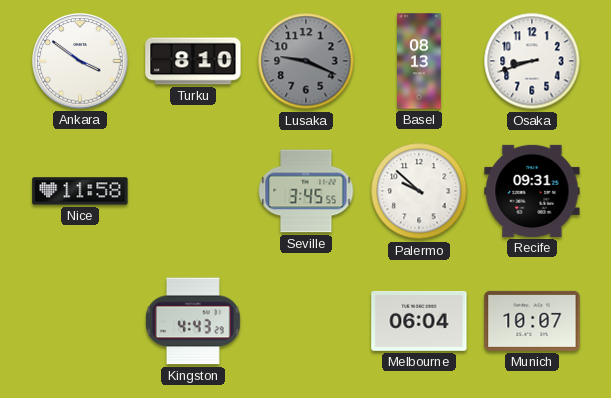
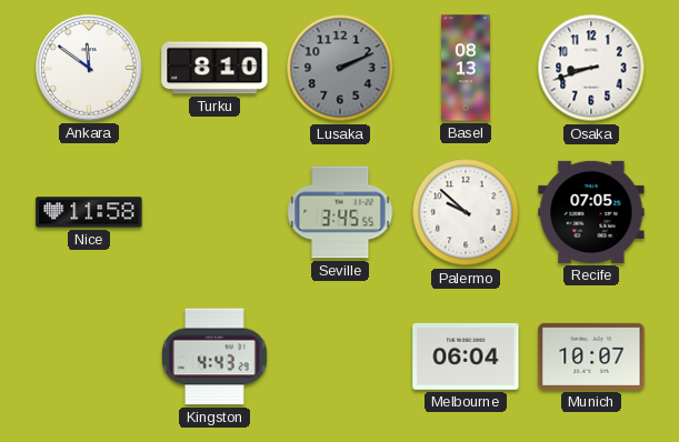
Ankara: 3:51 -> 11:51 (89, 68)
Lusaka: 9:19 -> 2:11 (340, 68)
Recife: 09:31 -> 07:05 (591, 212)
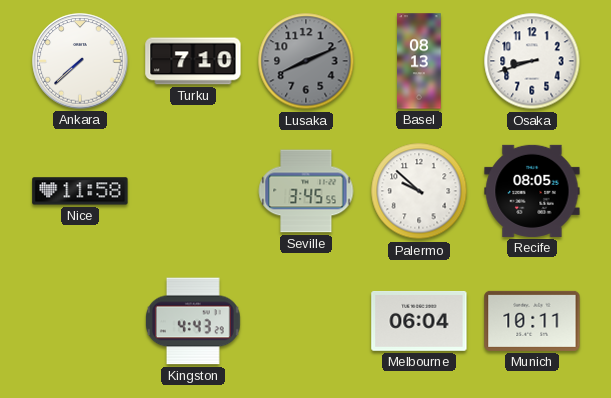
Ankara: 11:51 -> 7:38 (80, 61)
Turku: 8:10 -> 7:10 (193, 61)
Lusaka: 2:11 -> 8:11 (306, 61)
Recife: 07:05 -> 08:05 (532, 191)
Munich: 10:07 -> 10:11 (532, 321)
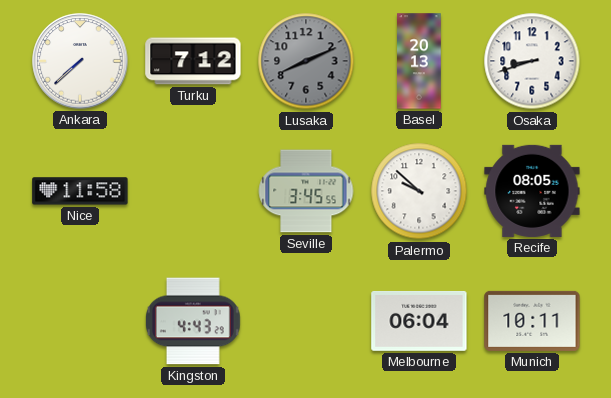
Turku: 7:10 -> 7:12 (193, 61)
Basel: 08:13 -> 20:13 (419, 61)
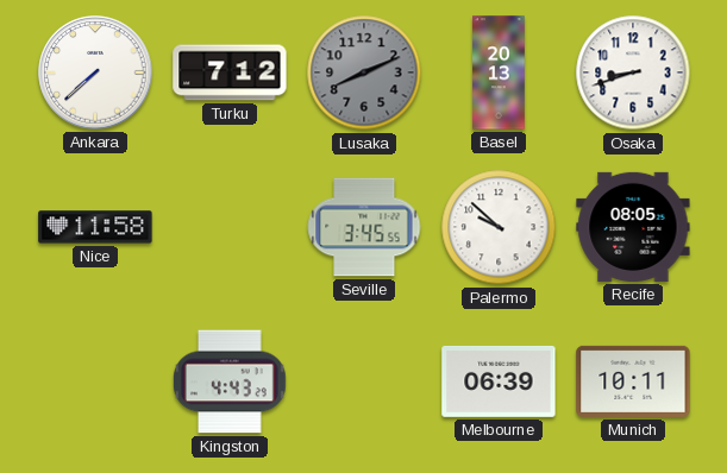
Melbourne: 06:04 -> 06:39 (499, 381)
